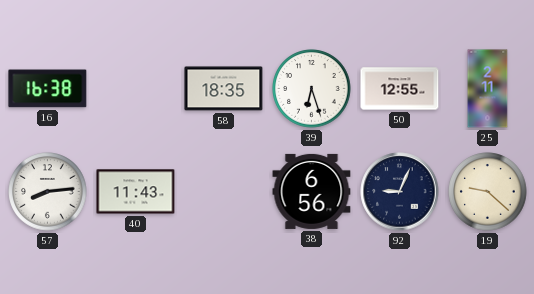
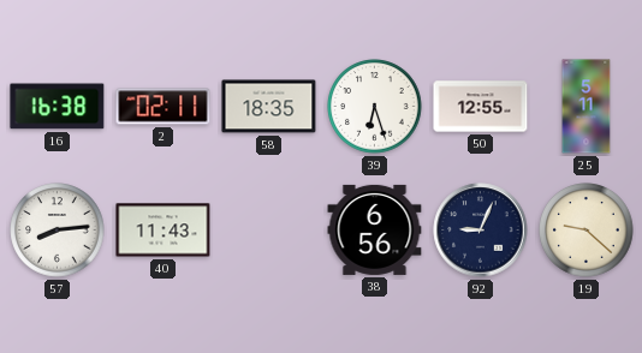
2: none -> 02:11 (164, 107)
25: 2:11 -> 5:11 (587, 107)
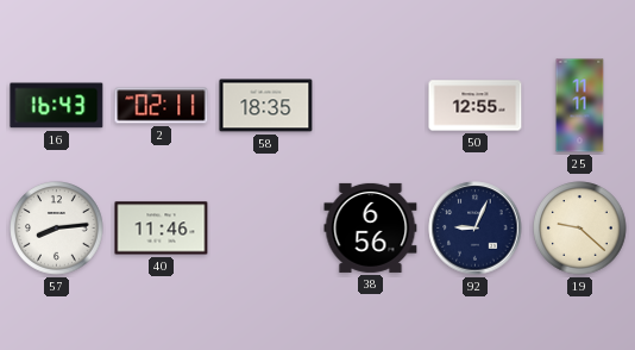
16: 16:38 -> 16:43 (57, 106)
39: 6:27 -> none (375, 107)
25: 5:11 -> 11:11 (580, 106)
40: 11:43 -> 11:46 (162, 229)
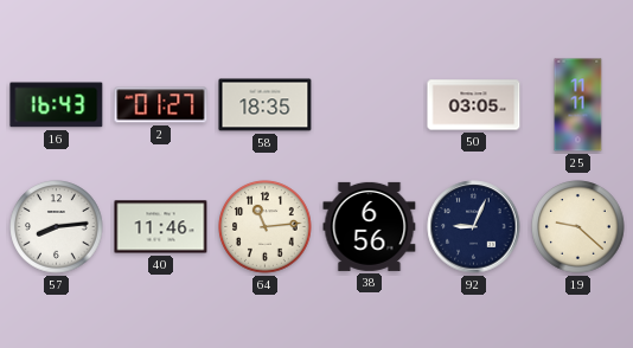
2: 02:11 -> 01:27 (161, 105)
50: 12:55 -> 03:05 (474, 105)
64: none -> 11:14 (266, 227)
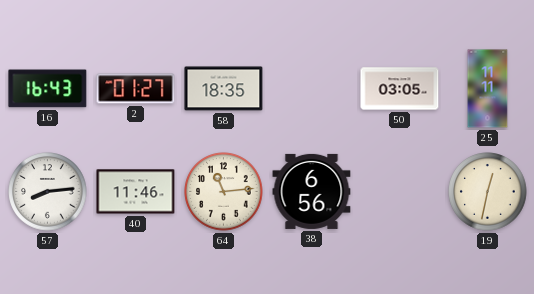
92: 9:04 -> none (474, 227)
19: 9:22 -> 12:32 (488, 192)
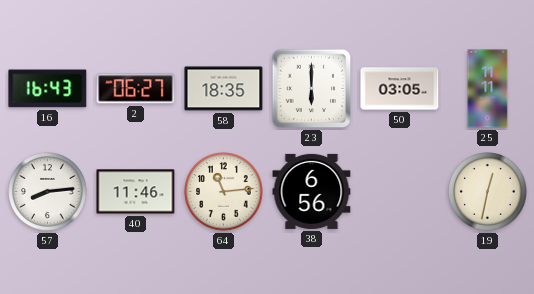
2: 01:27 -> 06:27 (136, 89)
23: none -> 6:00 (312, 89)
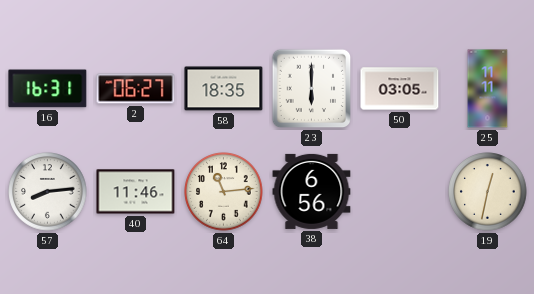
16: 16:43 -> 16:31 (48, 89)
